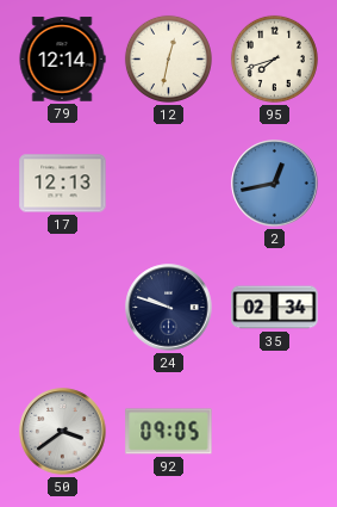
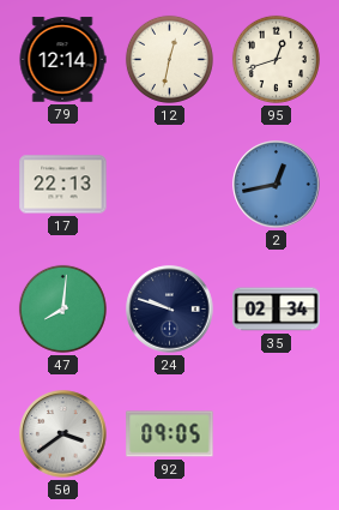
95: 7:42 -> 12:42 (276, 59)
17: 12:13 -> 22:13 (63, 185)
47: none -> 8:01 (62, 308)
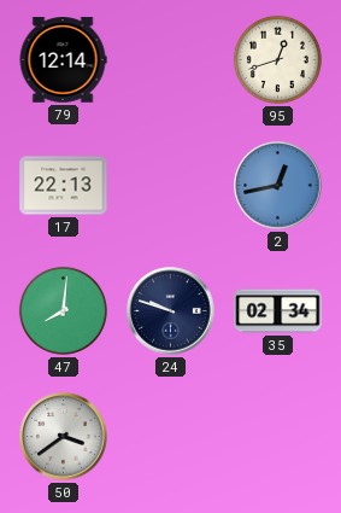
12: 12:32 -> none (169, 59)
92: 09:05 -> none (170, 434)
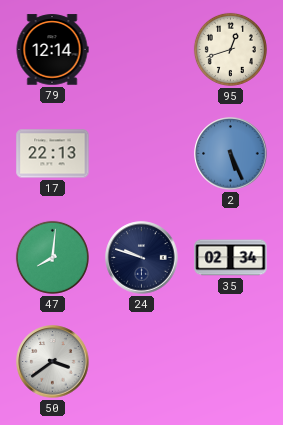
2: 12:43 -> 5:26 (231, 154)
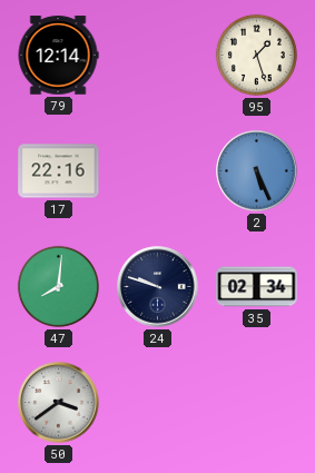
95: 12:42 -> 1:27 (256, 55)
17: 22:13 -> 22:16 (59, 171)
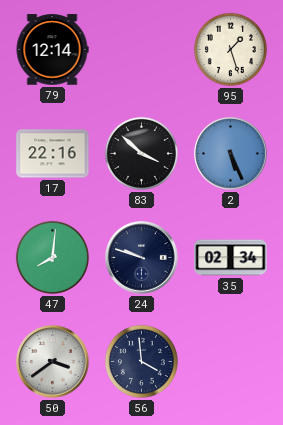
83: none -> 3:52 (141, 153)
56: none -> 3:59 (141, 361)
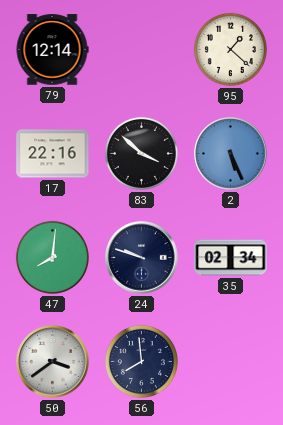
95: 1:27 -> 1:22 (230, 49)
56: 3:59 -> 7:59 (141, 361)
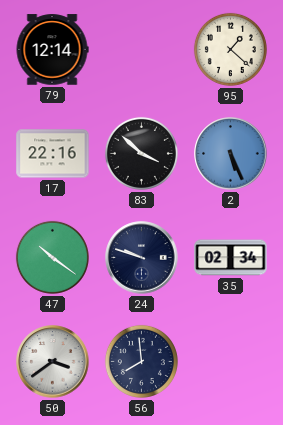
47: 8:01 -> 10:21 (52, 257)
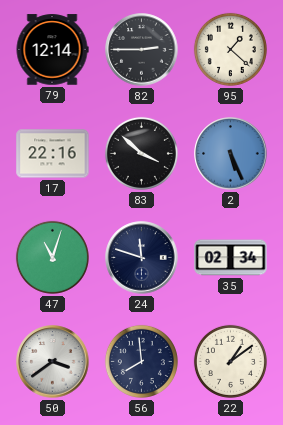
82: none -> 2:45 (142, 50)
47: 10:21 -> 11:03 (52, 257)
24: 9:48 -> 11:48 (142, 258)
22: none -> 1:09 (230, 361)
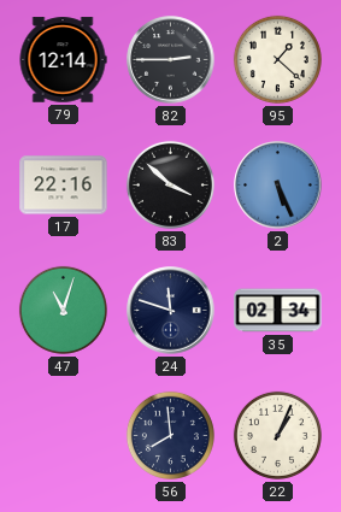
50: 3:39 -> none (53, 362)
22: 1:09 -> 1:04 (277, 435)
